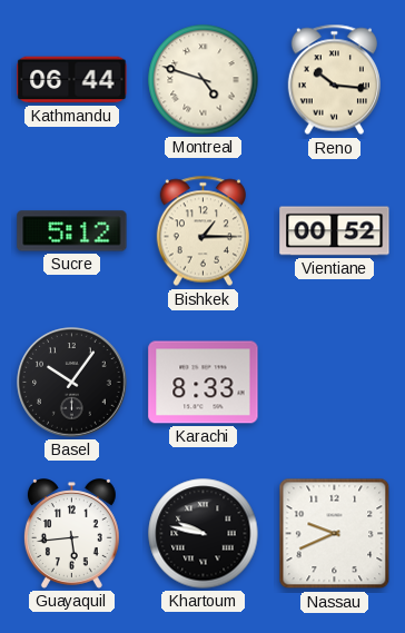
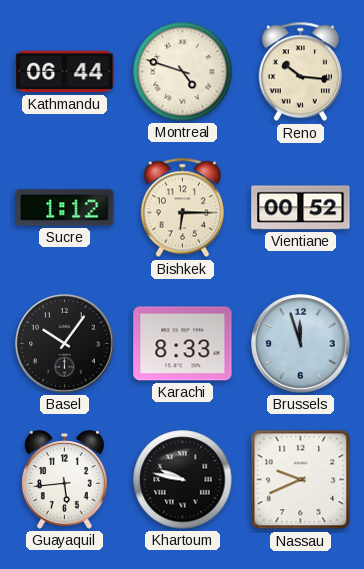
Sucre: 5:12 -> 1:12 (65, 208)
Bishkek: 1:15 -> 6:15 (182, 208)
Brussels: none -> 11:57 (301, 344)
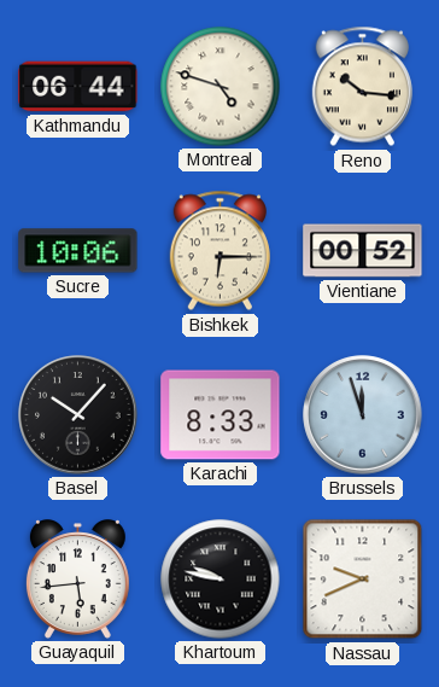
Sucre: 1:12 -> 10:06 (78, 251)
Basel: 10:06 -> 10:07 (78, 415)
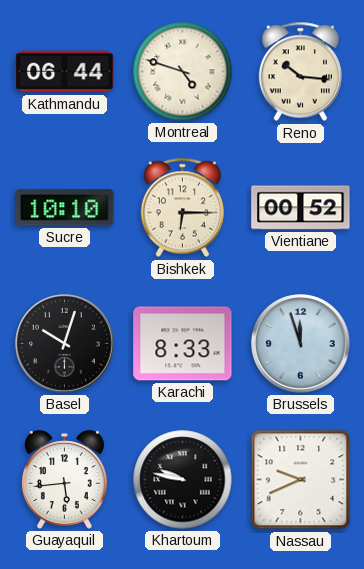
Sucre: 10:06 -> 10:10 (65, 208)
Basel: 10:07 -> 10:03 (65, 344)
